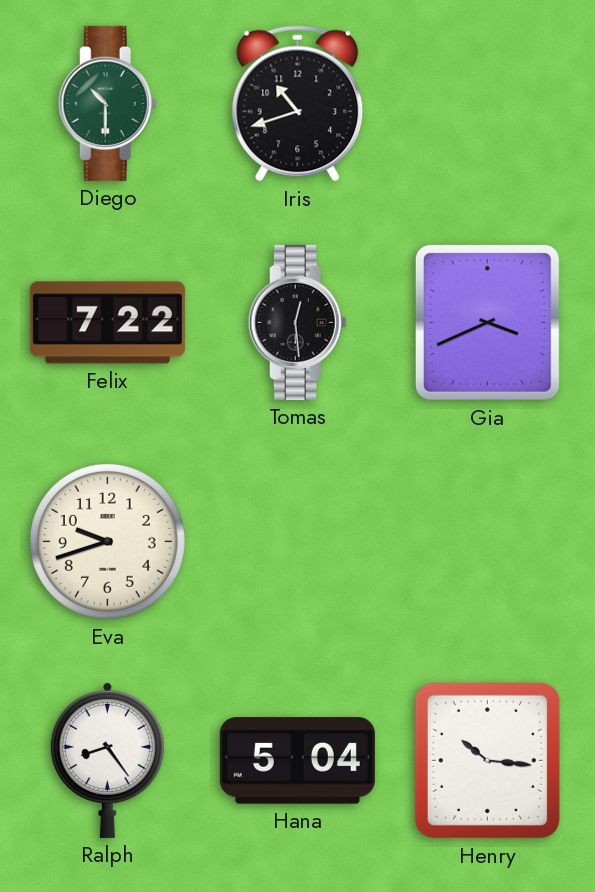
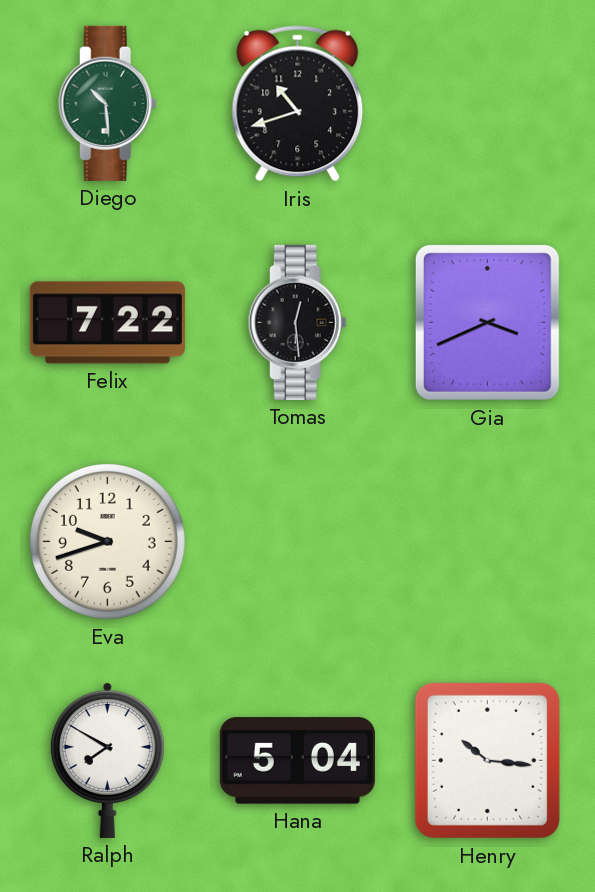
Diego: 10:30 -> 10:29 (107, 103)
Ralph: 8:24 -> 7:50 (107, 760)
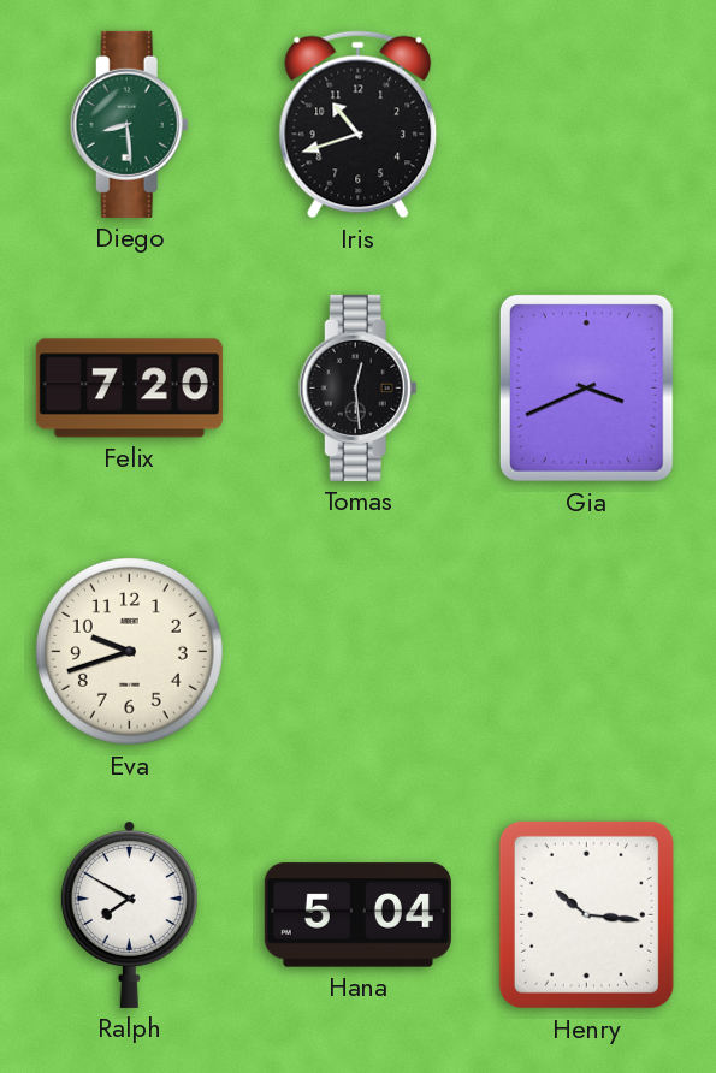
Diego: 10:29 -> 8:29 (129, 124)
Felix: 7:22 -> 7:20 (129, 389)
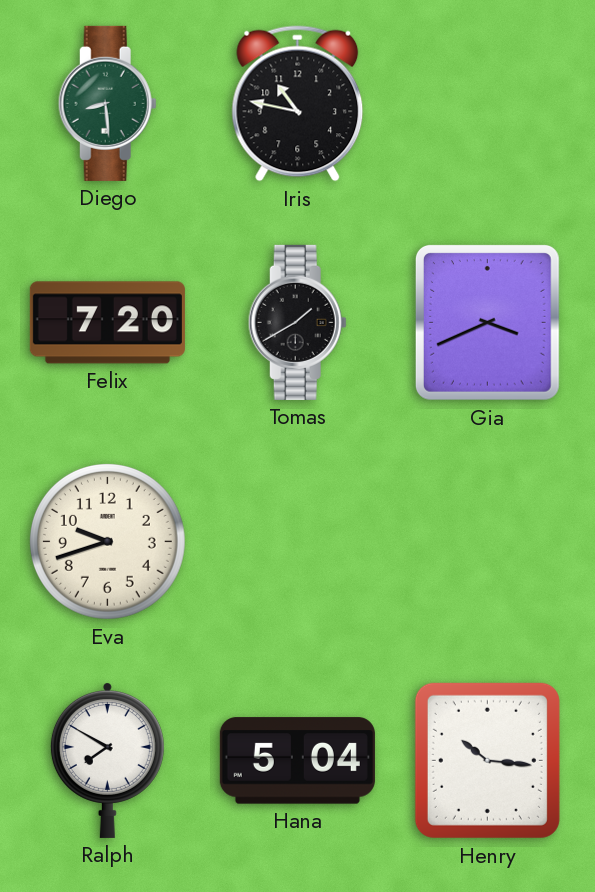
Iris: 10:42 -> 10:47 (298, 104)
Tomas: 12:29 -> 1:40 (297, 322)
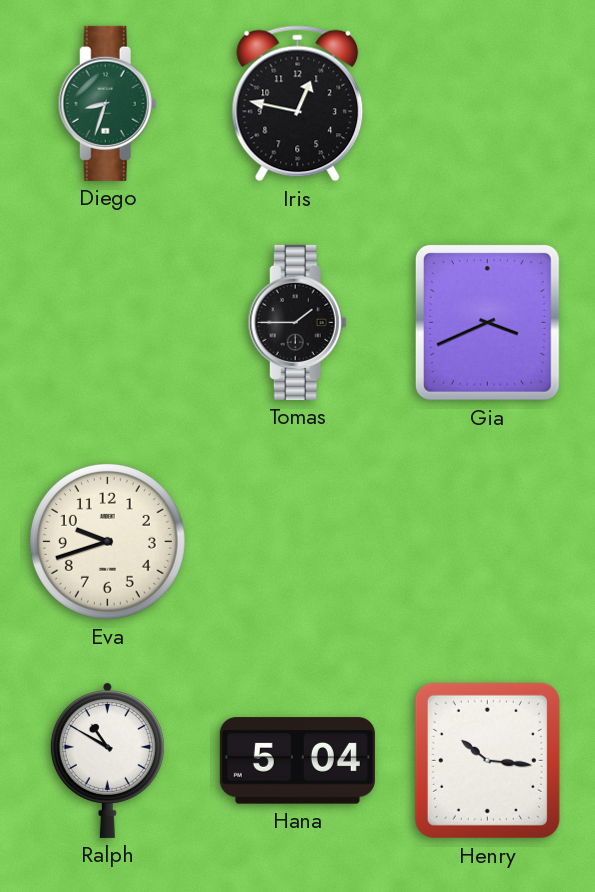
Diego: 8:29 -> 8:33 (107, 103)
Iris: 10:47 -> 12:47 (298, 104)
Felix: 7:20 -> none (107, 323)
Tomas: 1:40 -> 1:45 (297, 322)
Ralph: 7:50 -> 10:50 (107, 760)
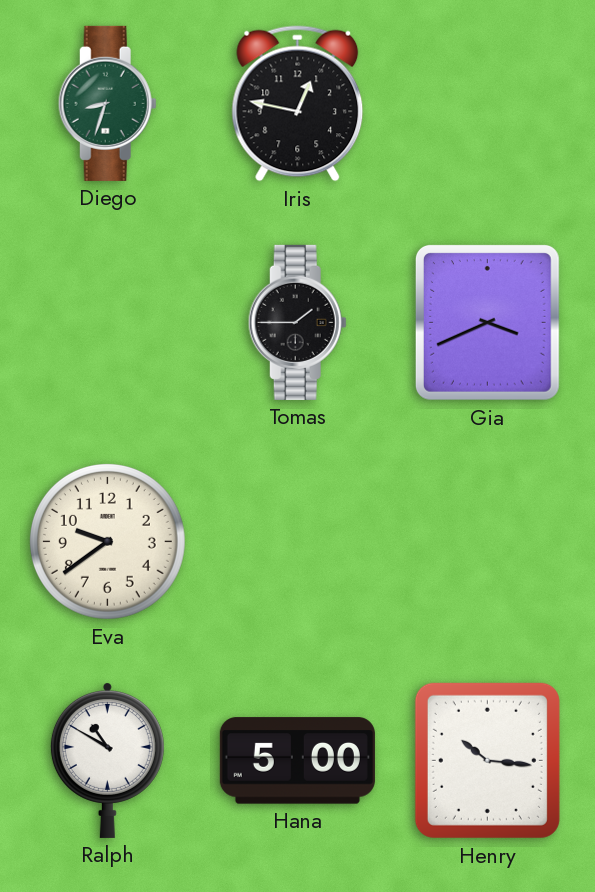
Eva: 9:42 -> 9:39 (107, 541)
Hana: 5:04 -> 5:00 (297, 761)
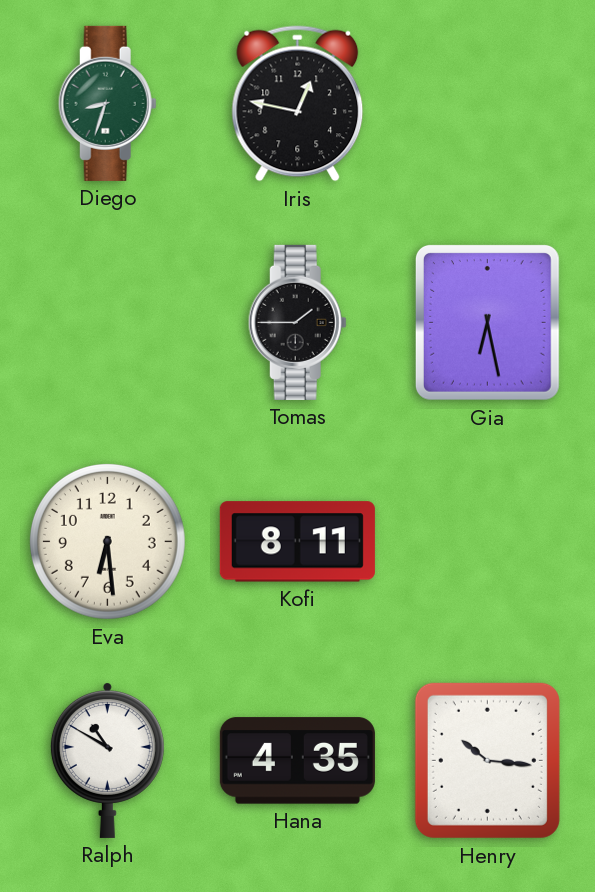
Gia: 3:41 -> 6:28 (487, 322)
Eva: 9:39 -> 6:29 (107, 541)
Kofi: none -> 8:11 (297, 542)
Hana: 5:00 -> 4:35 (297, 761)
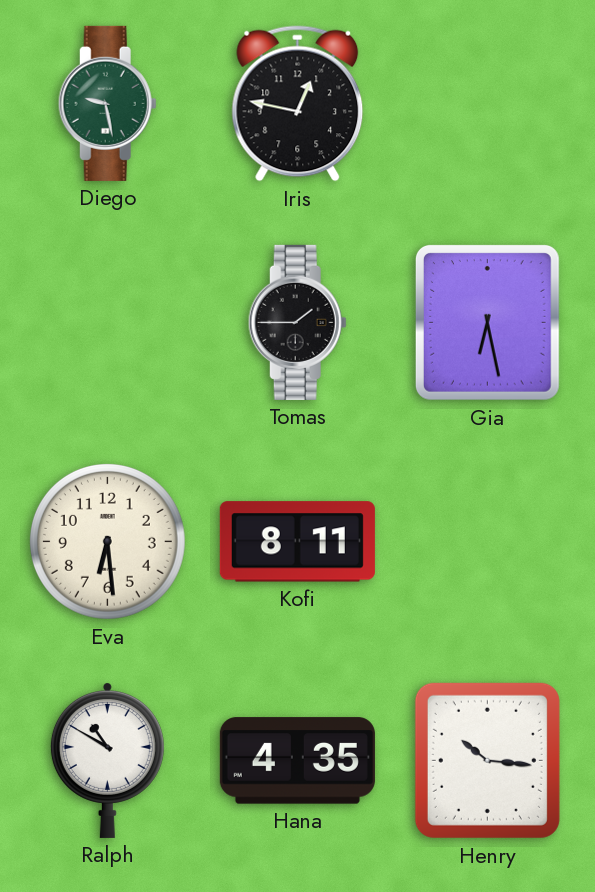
Diego: 8:33 -> 9:28 (107, 103)
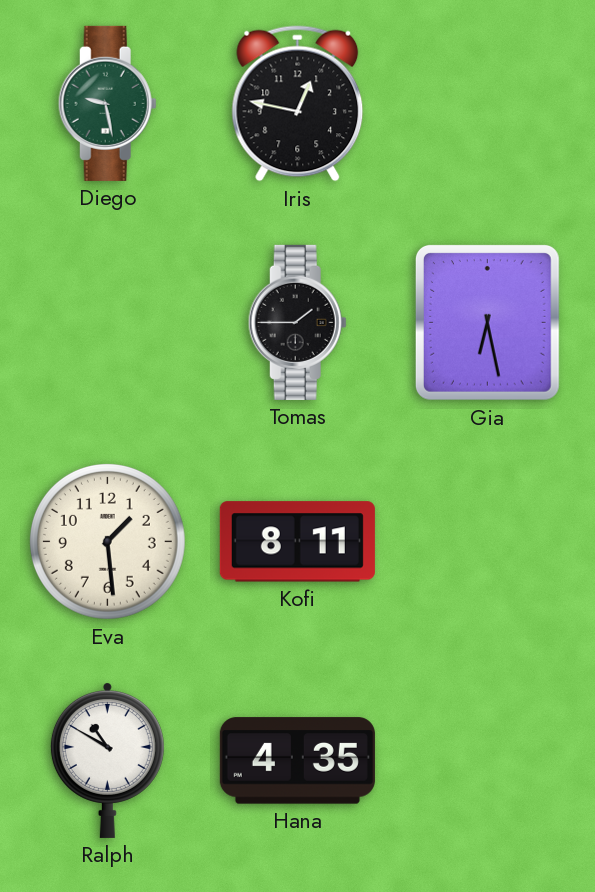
Eva: 6:29 -> 1:29 (107, 541)
Henry: 10:16 -> none (487, 760)
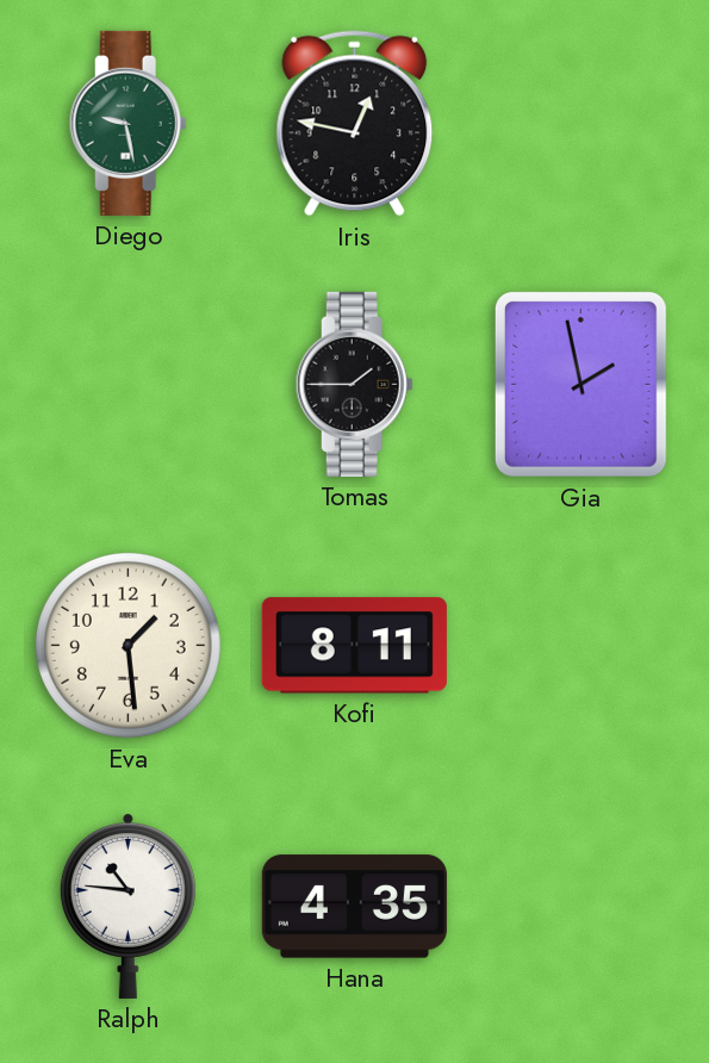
Gia: 6:28 -> 1:58 (580, 384)
Ralph: 10:50 -> 10:46 (128, 906)
